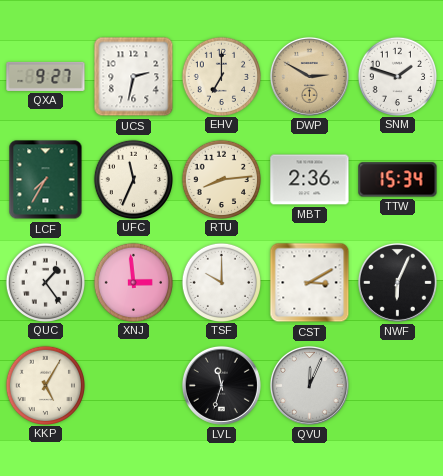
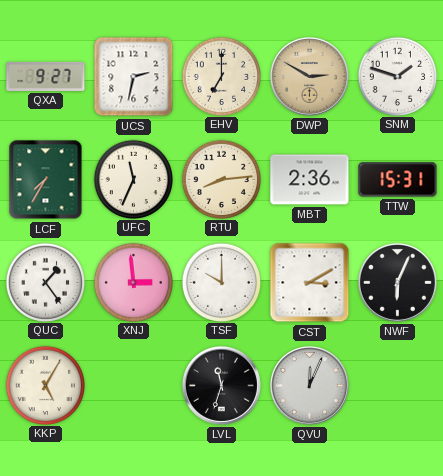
TTW: 15:34 -> 15:31 (398, 180)
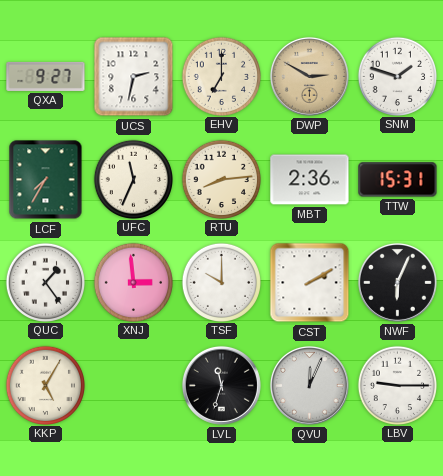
CST: 3:10 -> 2:10 (310, 283)
LBV: none -> 9:15 (397, 385)
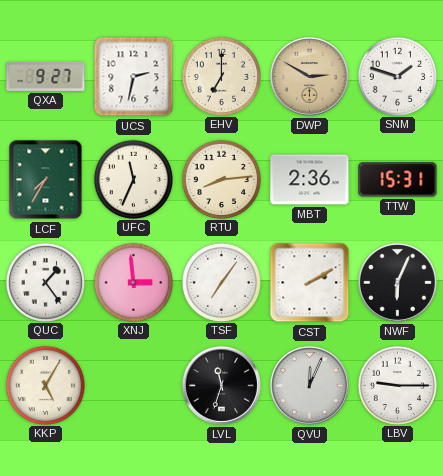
TSF: 10:00 -> 7:06 (221, 282)
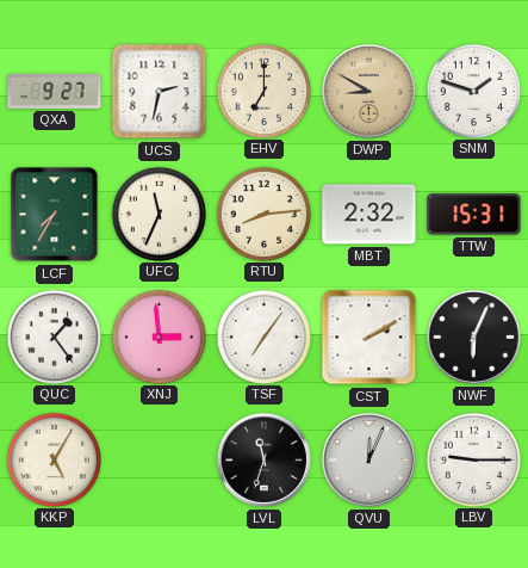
DWP: 2:50 -> 8:50 (368, 91)
MBT: 2:36 -> 2:32 (369, 215)
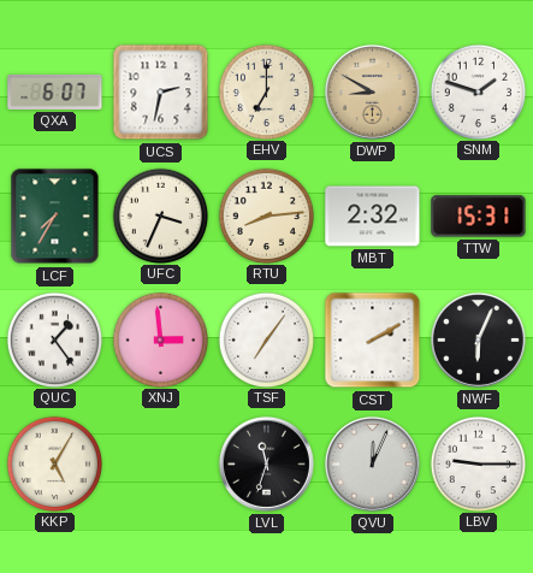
QXA: 9:27 -> 6:07 (55, 91)
UFC: 11:34 -> 3:34 (160, 215)
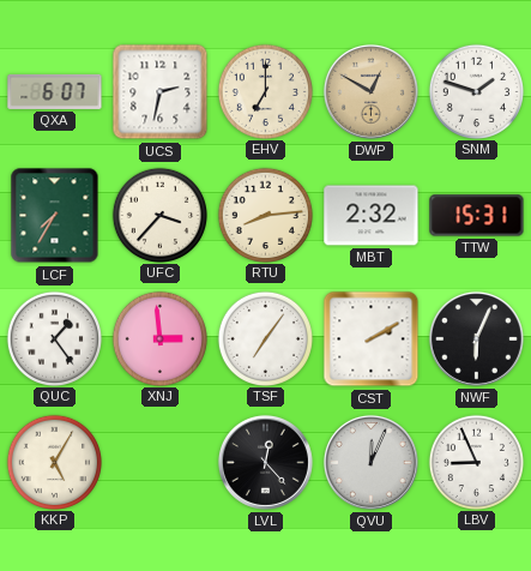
DWP: 8:50 -> 12:50 (370, 91)
UFC: 3:34 -> 3:37 (159, 215)
LVL: 11:33 -> 12:23 (265, 462)
LBV: 9:15 -> 8:56 (476, 462)
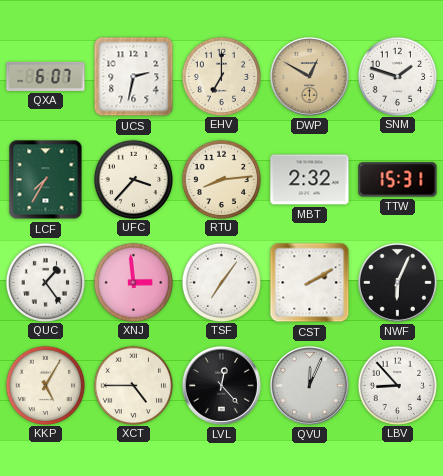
XCT: none -> 4:45 (133, 385)
LBV: 8:56 -> 8:53 (397, 385)
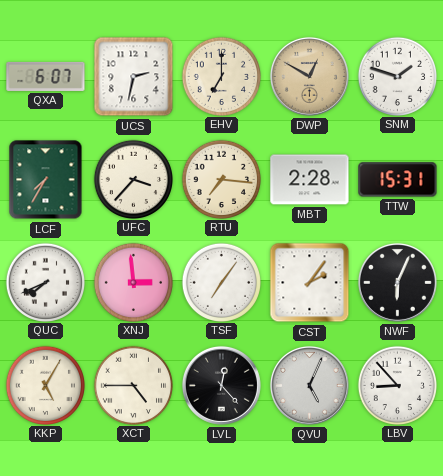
RTU: 8:14 -> 7:16 (221, 179)
MBT: 2:32 -> 2:28 (310, 180)
QUC: 1:24 -> 7:41 (45, 282)
CST: 2:10 -> 2:06 (310, 283)
QVU: 12:04 -> 5:04 (309, 385)
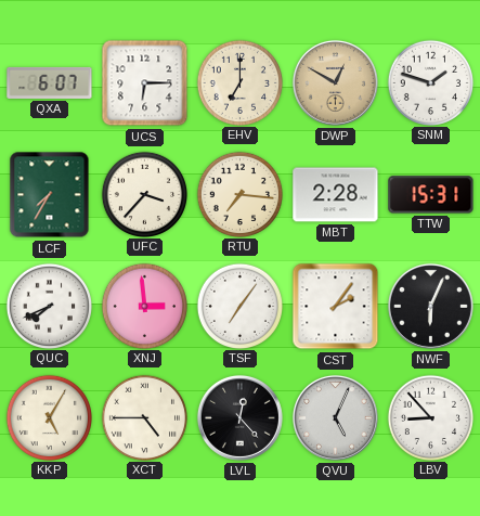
UCS: 2:32 -> 6:15 (145, 83)
